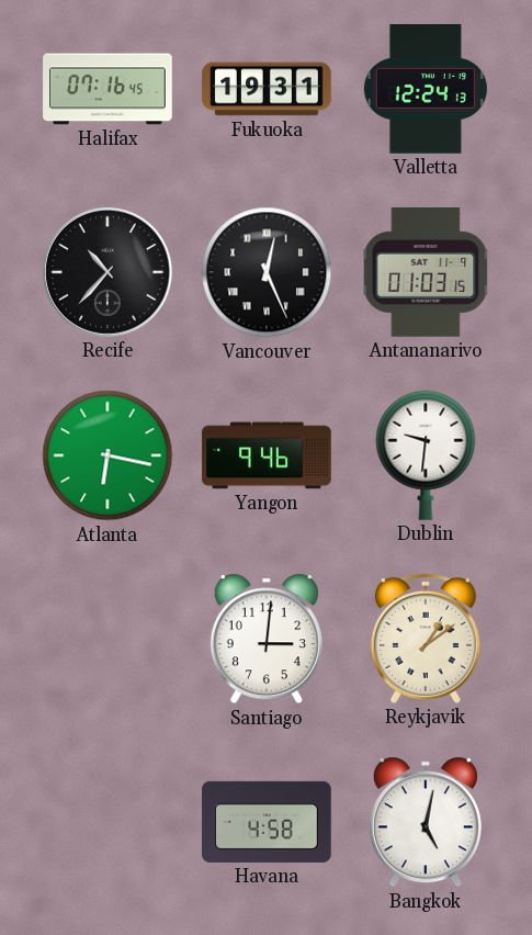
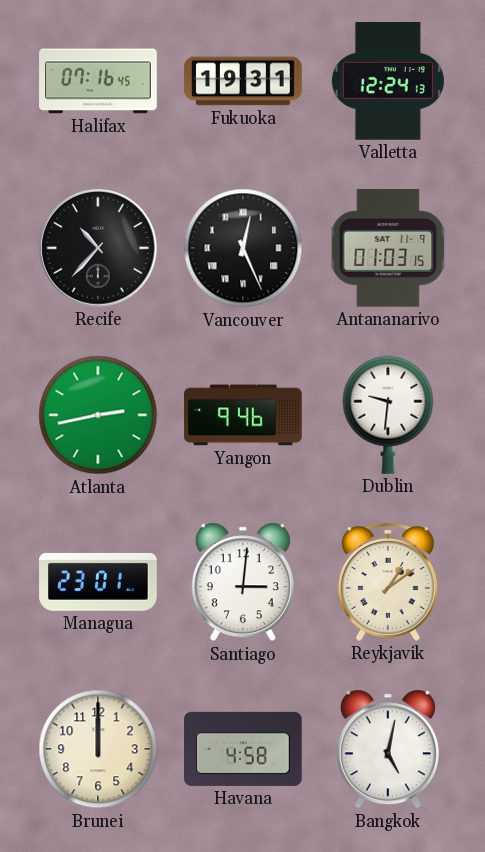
Atlanta: 6:17 -> 2:43 (98, 415)
Managua: none -> 23:01 (98, 582)
Brunei: none -> 12:00 (98, 749)
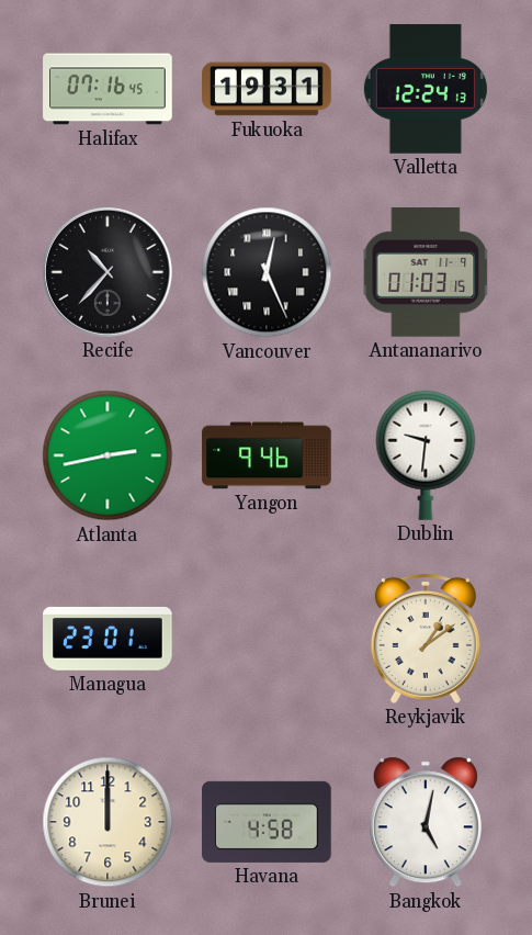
Santiago: 3:01 -> none (243, 582)
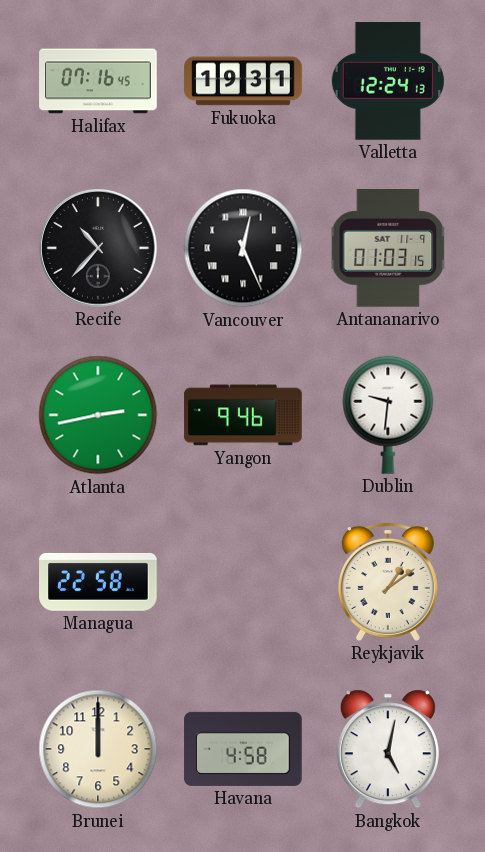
Managua: 23:01 -> 22:58 (98, 582)
